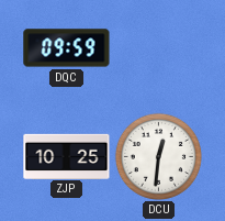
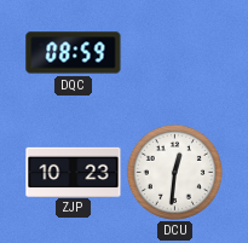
DQC: 09:59 -> 08:59 (74, 53)
ZJP: 10:25 -> 10:23 (74, 172)
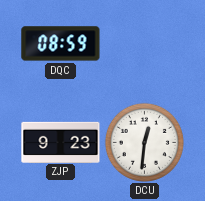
ZJP: 10:23 -> 9:23 (61, 142)
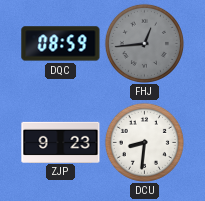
FHJ: none -> 12:44 (144, 43)
DCU: 12:31 -> 8:31 (144, 142)
